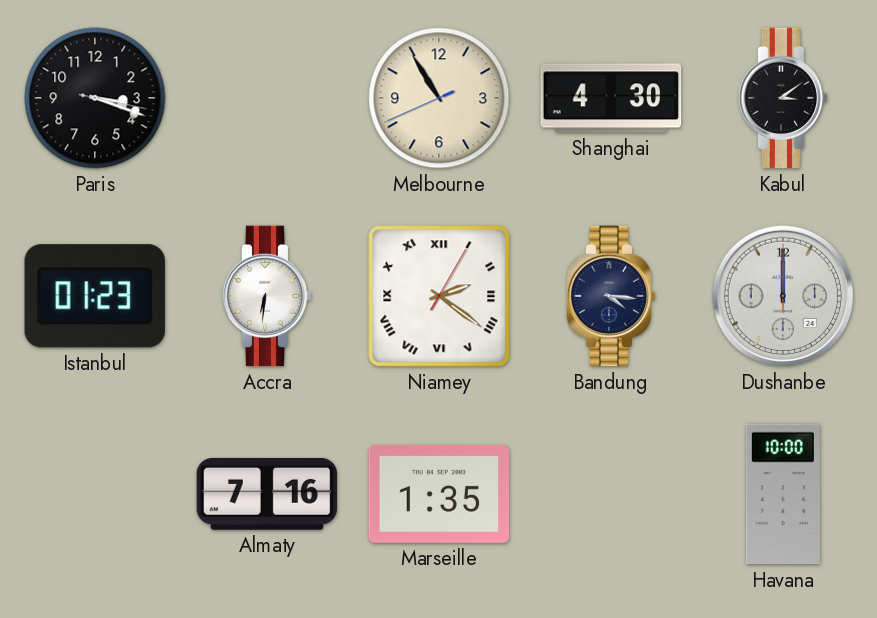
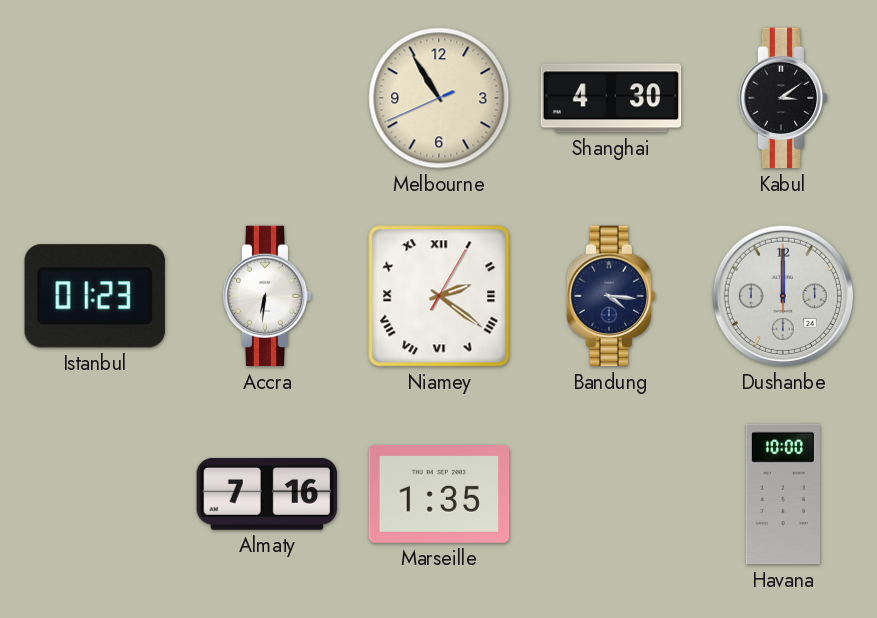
Paris: 3:18 -> none (95, 98)
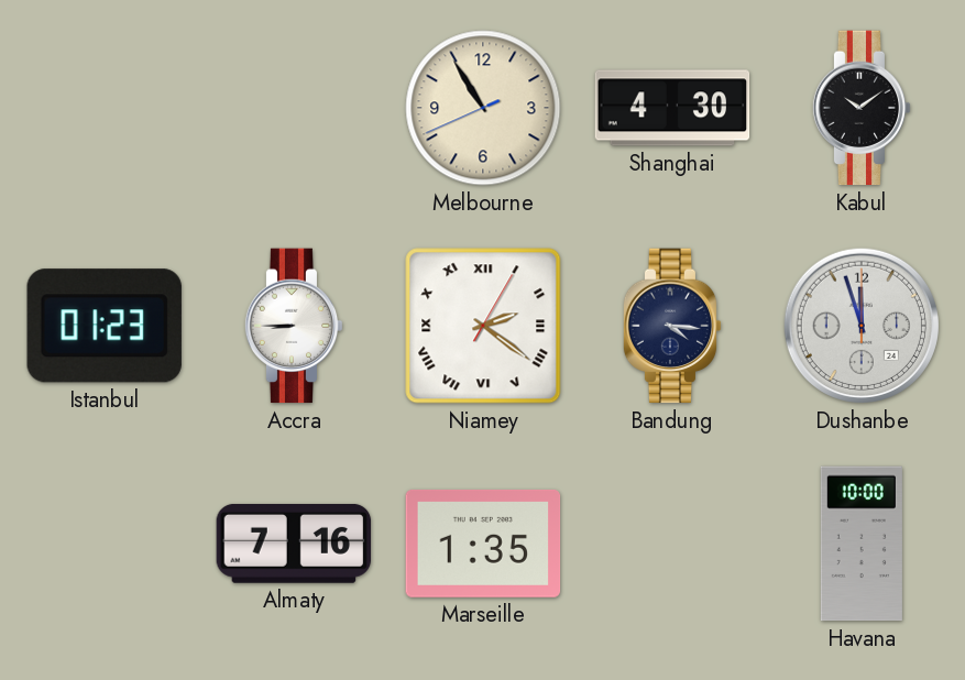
Kabul: 3:09 -> 10:09 (862, 108)
Accra: 6:31 -> 8:45 (294, 326)
Dushanbe: 12:00 -> 11:57 (862, 326)
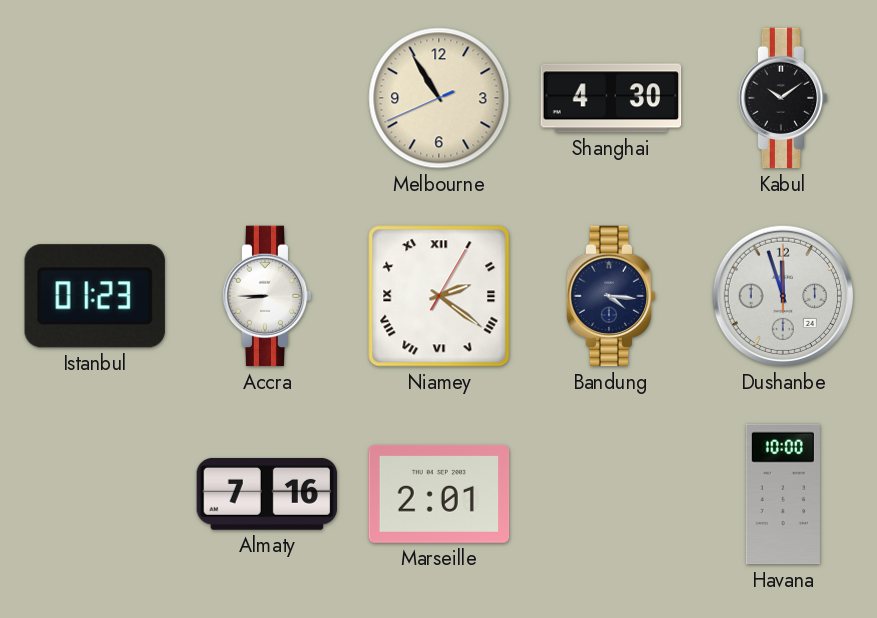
Marseille: 1:35 -> 2:01 (439, 494)
